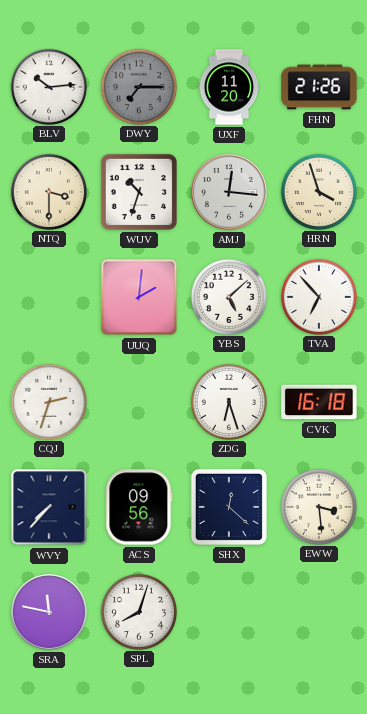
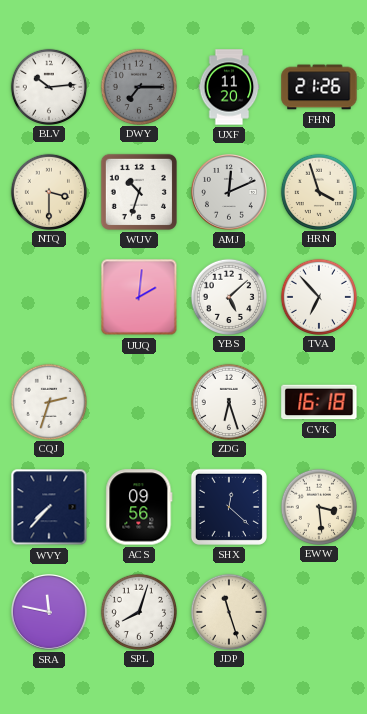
AMJ: 12:16 -> 12:11 (229, 192)
JDP: none -> 11:27 (228, 611)
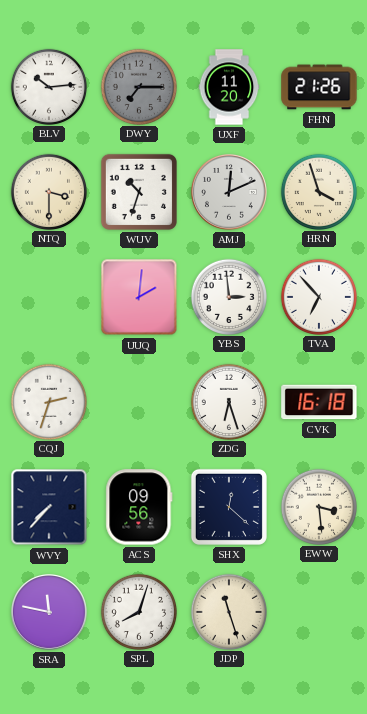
YBS: 5:08 -> 2:59 (228, 296)
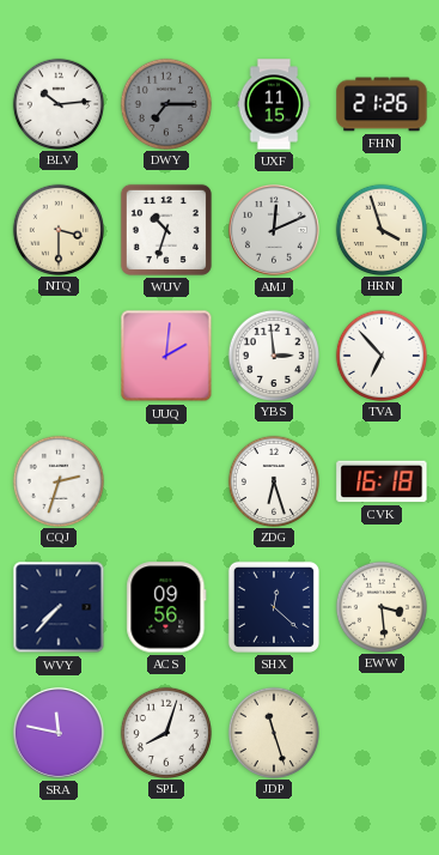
UXF: 11:20 -> 11:15 (274, 104)
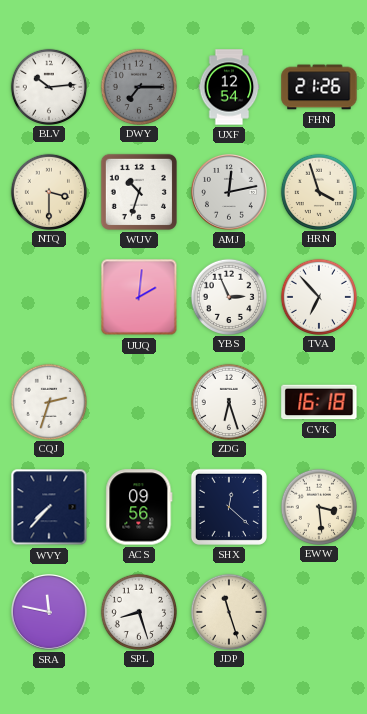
UXF: 11:15 -> 12:54 (229, 87)
AMJ: 12:11 -> 12:13 (229, 192)
YBS: 2:59 -> 2:56 (228, 296)
SPL: 8:03 -> 8:27 (138, 611)
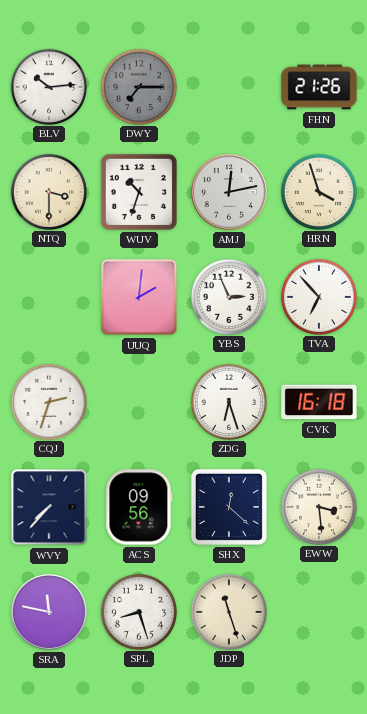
UXF: 12:54 -> none (229, 87)
